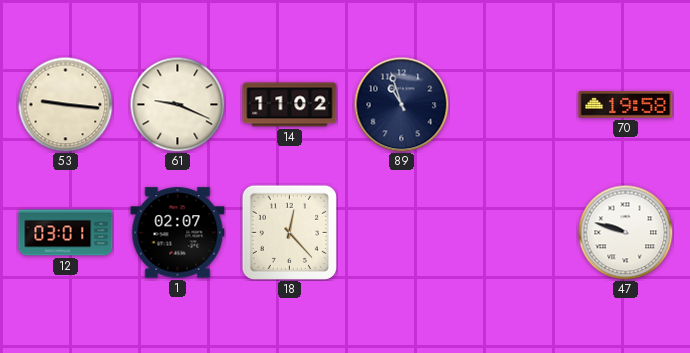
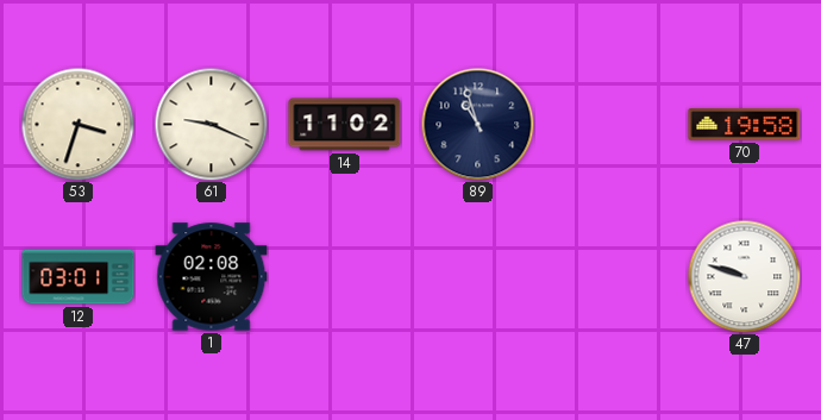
53: 9:16 -> 3:33 (77, 124)
1: 02:07 -> 02:08 (212, 277)
18: 12:23 -> none (289, 232)
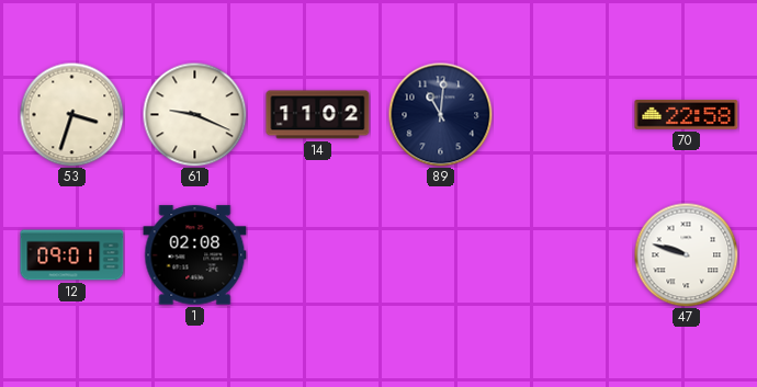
89: 10:57 -> 11:01 (440, 114)
70: 19:58 -> 22:58 (687, 115)
12: 03:01 -> 09:01 (72, 255)
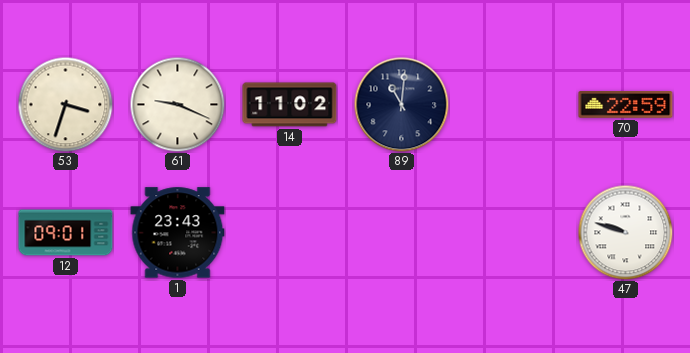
70: 22:58 -> 22:59 (626, 105)
1: 02:08 -> 23:43 (178, 233)
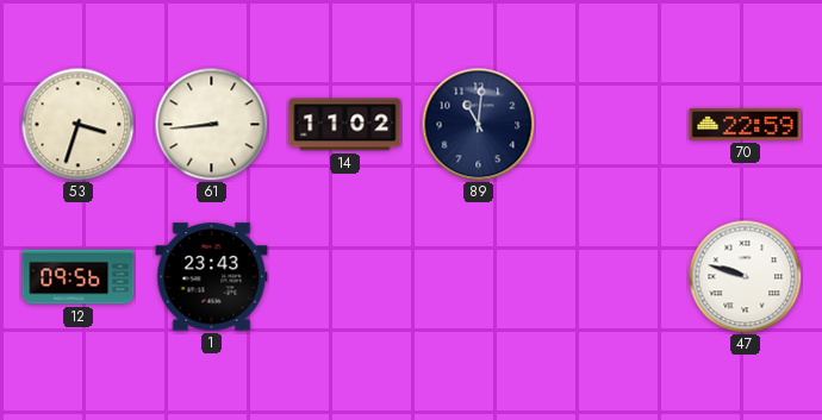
61: 9:19 -> 8:44 (211, 124)
12: 09:01 -> 09:56 (79, 277)
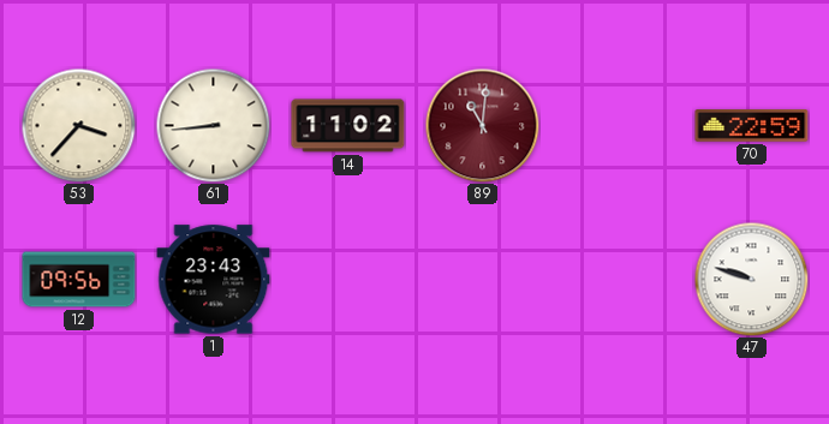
53: 3:33 -> 3:37 (78, 125)
89 dial: navy -> burgundy (482, 125)
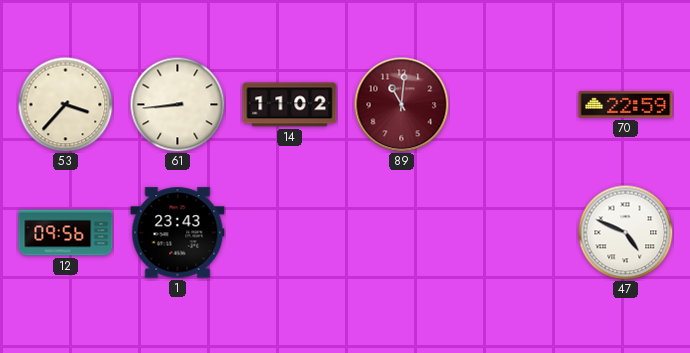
47: 9:48 -> 4:49 (625, 232)
